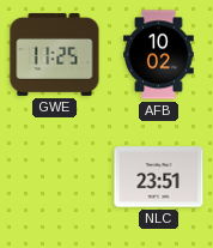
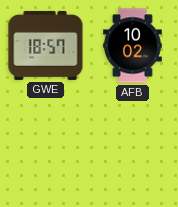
GWE: 11:25 -> 18:57 (46, 45)
NLC: 23:51 -> none (159, 177)
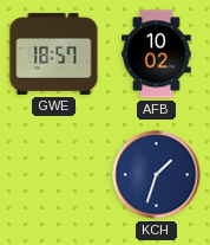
KCH: none -> 1:33 (157, 175)
